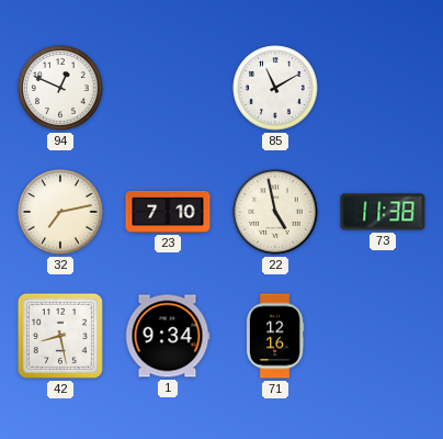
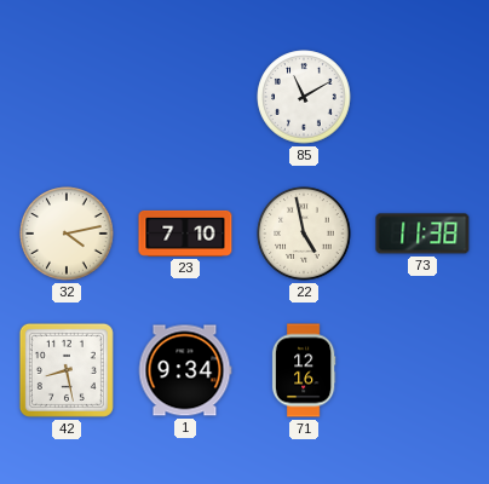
94: 12:49 -> none (60, 88)
32: 7:13 -> 4:13 (67, 234)
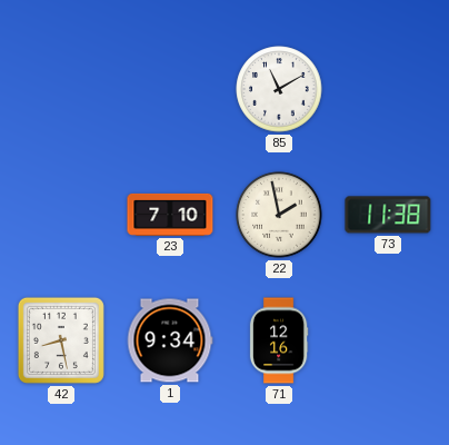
32: 4:13 -> none (67, 234)
22: 4:58 -> 1:58 (279, 215)
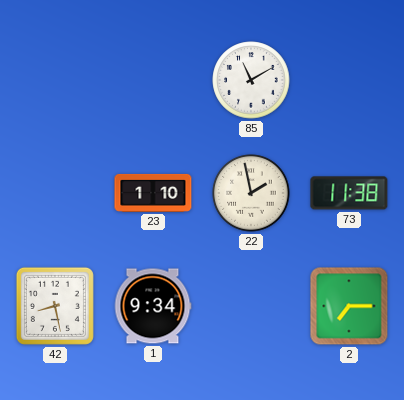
23: 7:10 -> 1:10 (153, 193)
71: 12:16 -> none (279, 340)
2: none -> 7:15 (349, 306)
